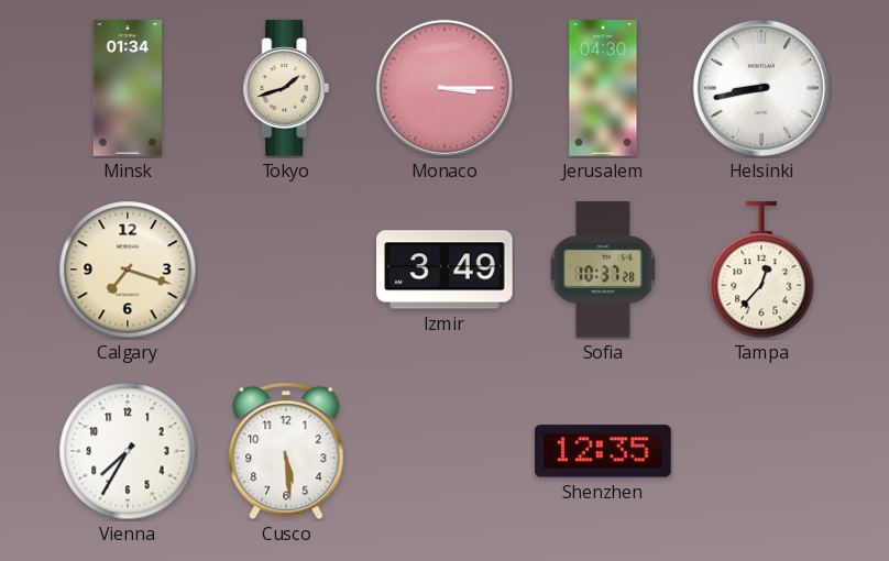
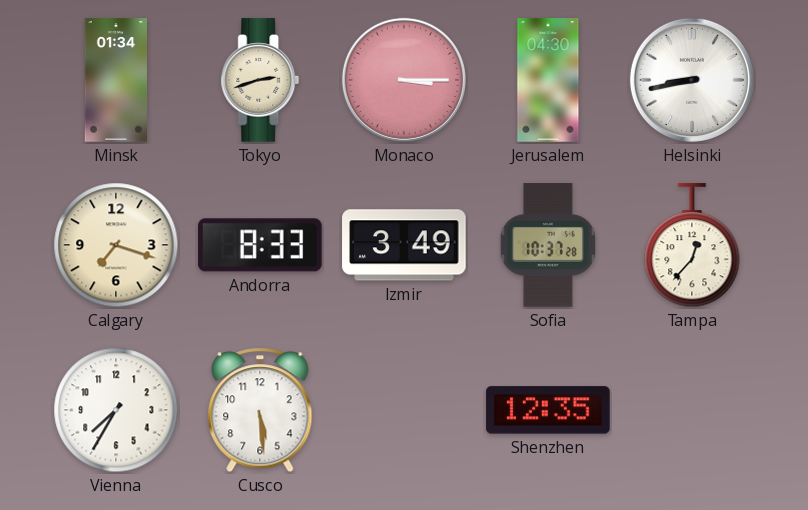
Tokyo: 1:42 -> 2:42 (260, 80)
Andorra: none -> 8:33 (260, 245)
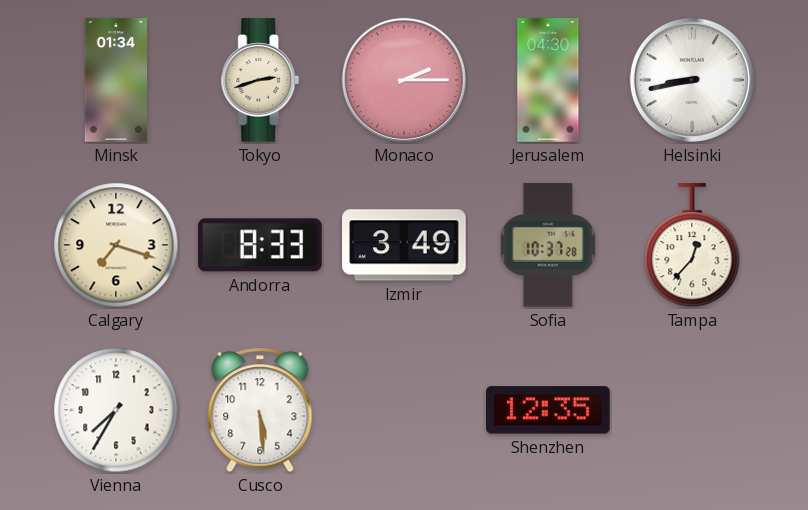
Monaco: 3:15 -> 2:15 (404, 80)
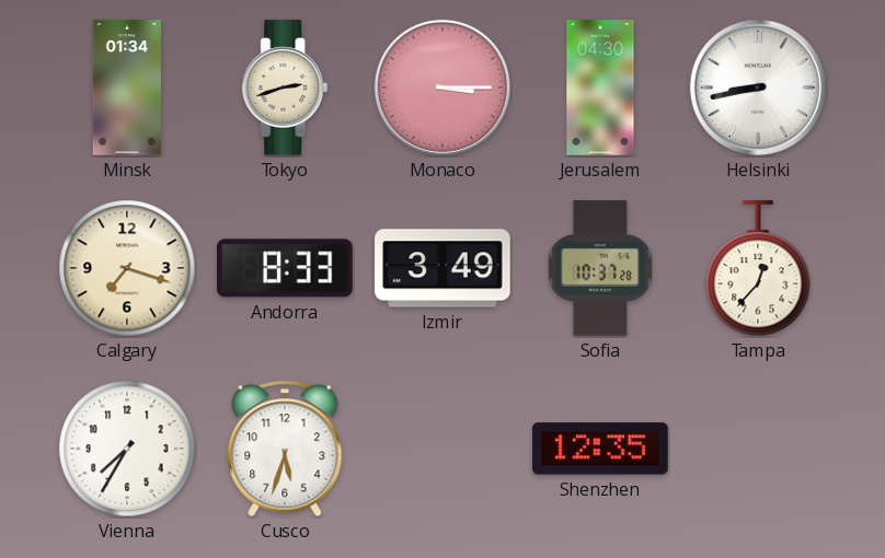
Monaco: 2:15 -> 3:15 (442, 88)
Cusco: 5:29 -> 5:33 (285, 449)
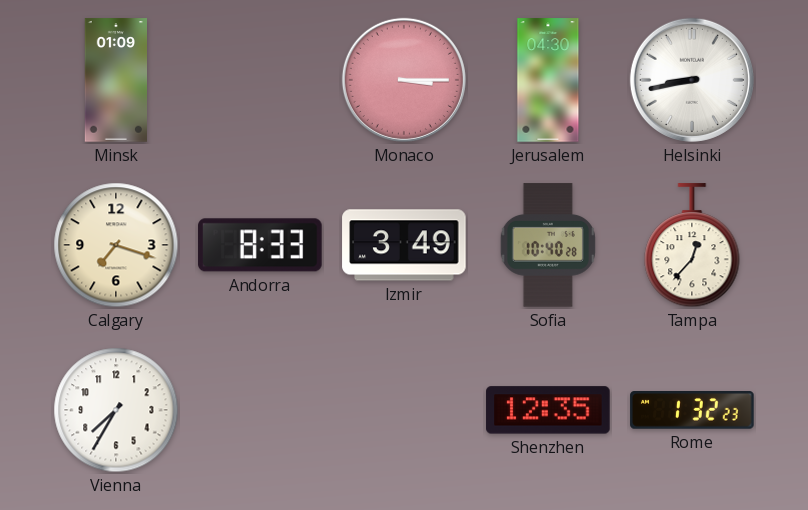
Minsk: 01:34 -> 01:09 (116, 80)
Tokyo: 2:42 -> none (285, 88)
Sofia: 10:37 -> 10:40 (548, 245)
Cusco: 5:33 -> none (285, 449)
Rome: none -> 1:32 (692, 410)
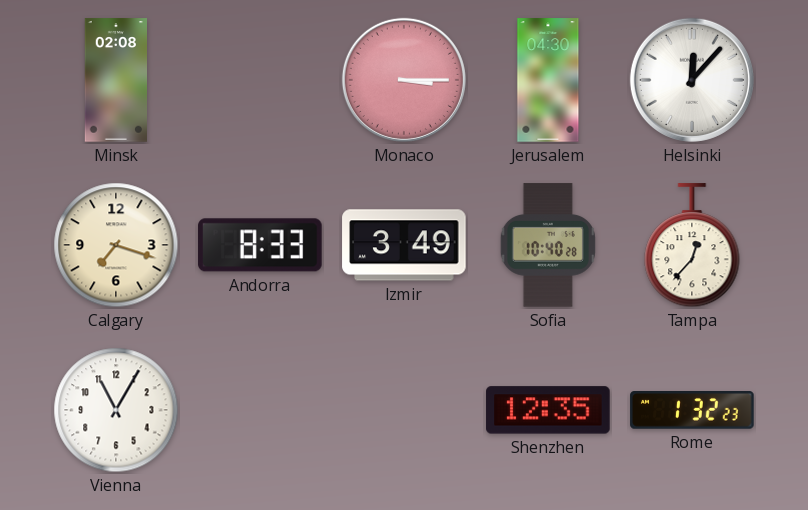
Minsk: 01:09 -> 02:08 (116, 80)
Helsinki: 8:43 -> 12:07 (692, 80)
Vienna: 7:35 -> 11:05 (116, 410)
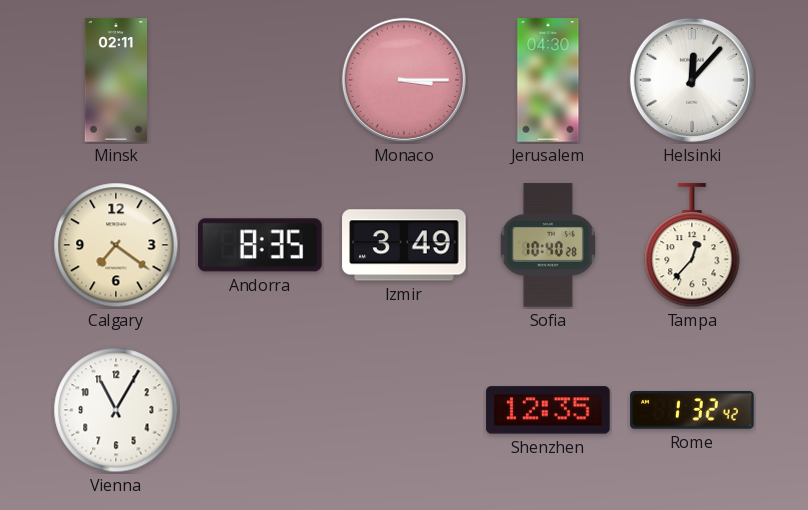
Minsk: 02:08 -> 02:11 (116, 80)
Calgary: 7:18 -> 7:21 (116, 245)
Andorra: 8:33 -> 8:35 (260, 245)
Rome: 1:32:23 -> 1:32:42 (692, 410)
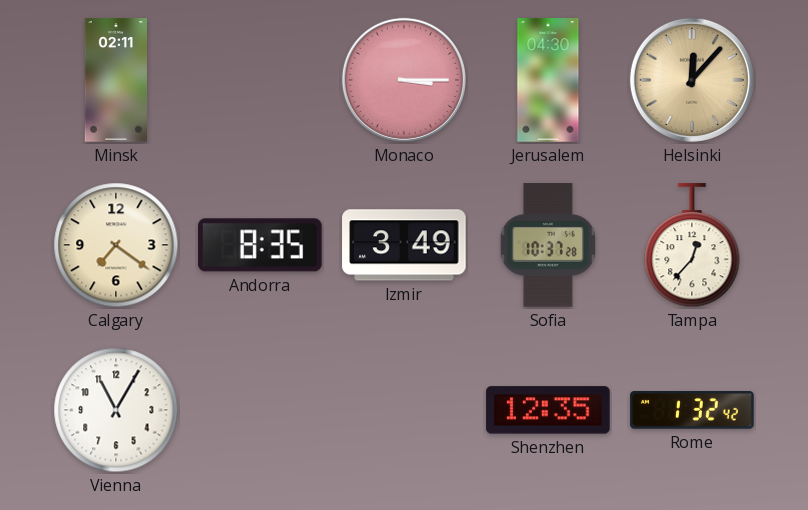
Helsinki dial: white -> champagne (692, 80)
Sofia: 10:40 -> 10:37 (548, 245)
